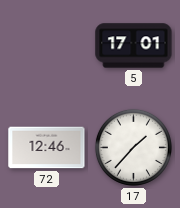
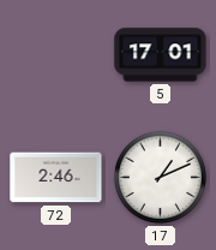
72: 12:46 -> 2:46 (56, 178)
17: 1:37 -> 1:11 (160, 177)
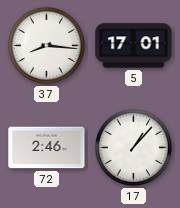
37: none -> 8:16 (46, 45)
17: 1:11 -> 1:07 (133, 147)
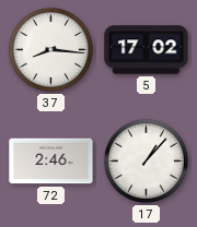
5: 17:01 -> 17:02 (147, 50)
